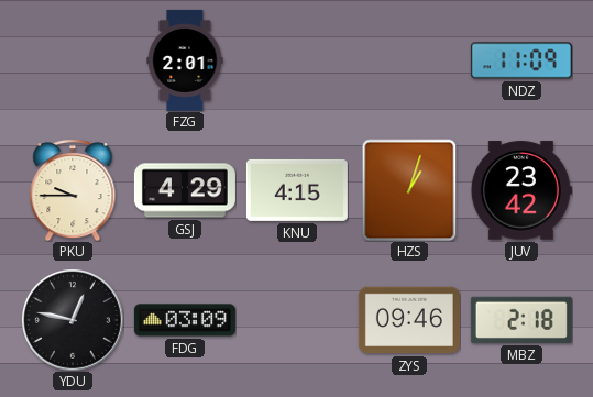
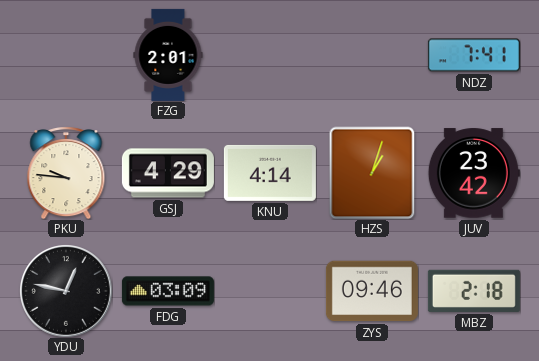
NDZ: 11:09 -> 7:41 (474, 55)
PKU: 9:45 -> 9:46 (66, 173)
KNU: 4:15 -> 4:14 (270, 173)
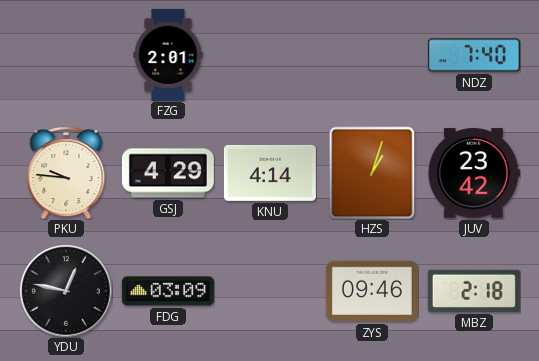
NDZ: 7:41 -> 7:40 (474, 55)
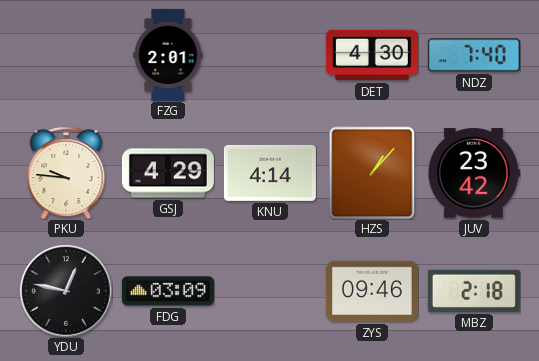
DET: none -> 4:30 (372, 55)
HZS: 1:03 -> 1:07 (372, 173)
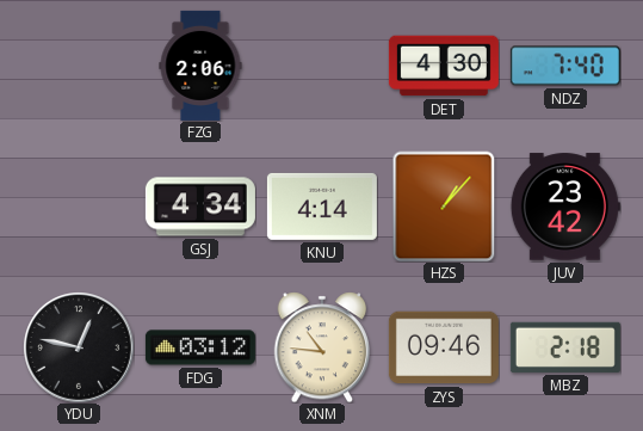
FZG: 2:01 -> 2:06 (200, 66)
PKU: 9:46 -> none (66, 173)
GSJ: 4:29 -> 4:34 (200, 207)
FDG: 03:09 -> 03:12 (200, 347)
XNM: none -> 10:46 (322, 347)
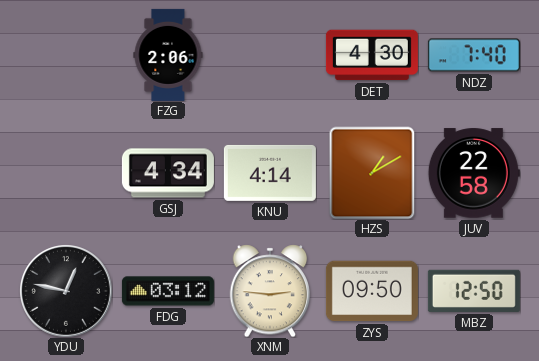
HZS: 1:07 -> 1:10 (372, 173)
JUV: 23:42 -> 22:58 (474, 173)
XNM: 10:46 -> 2:46 (270, 291)
ZYS: 09:46 -> 09:50 (372, 291)
MBZ: 2:18 -> 12:50 (474, 291)
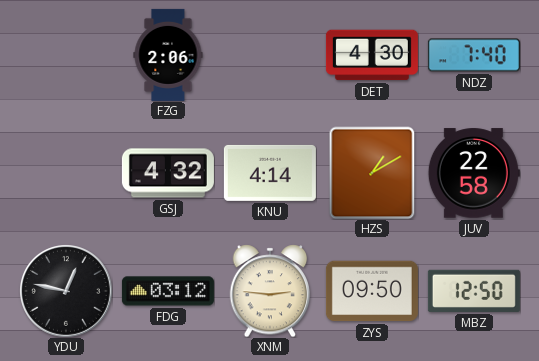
GSJ: 4:34 -> 4:32 (168, 173)
